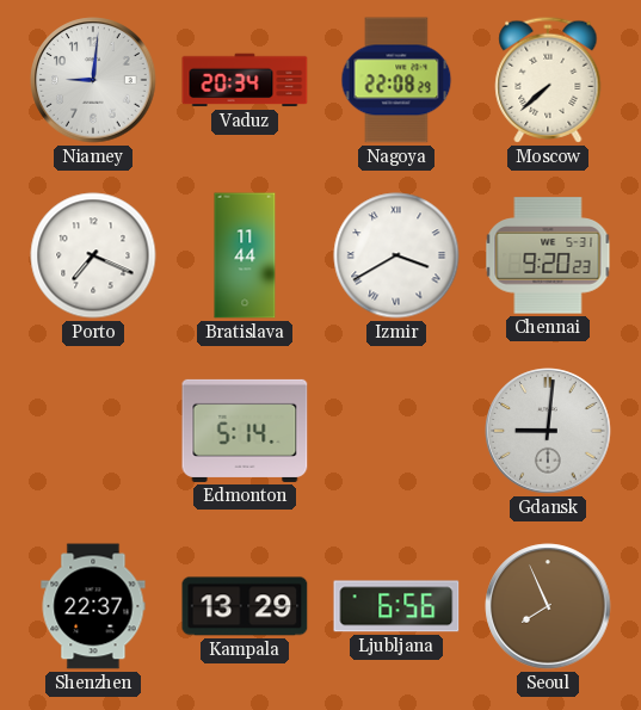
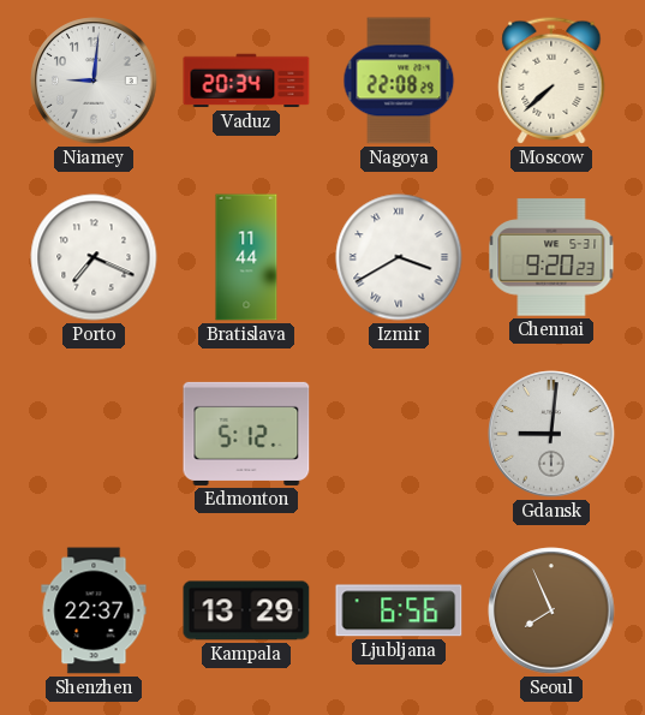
Edmonton: 5:14 -> 5:12 (246, 434)
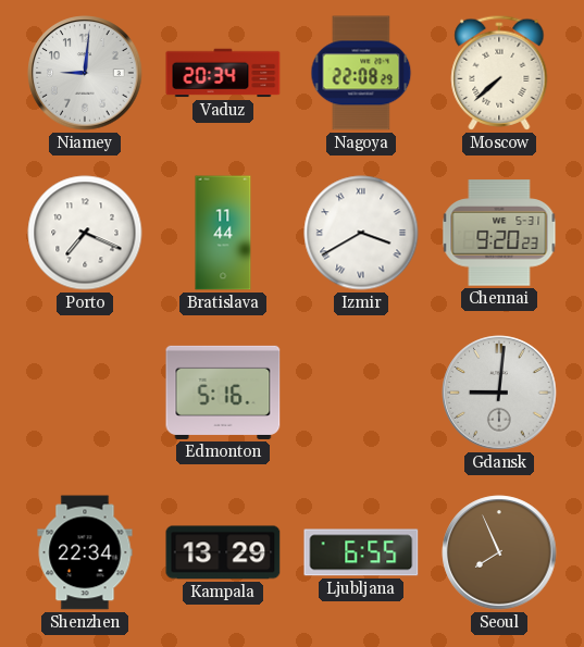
Edmonton: 5:12 -> 5:16 (223, 393)
Shenzhen: 22:37 -> 22:34 (85, 552)
Ljubljana: 6:56 -> 6:55 (361, 552)
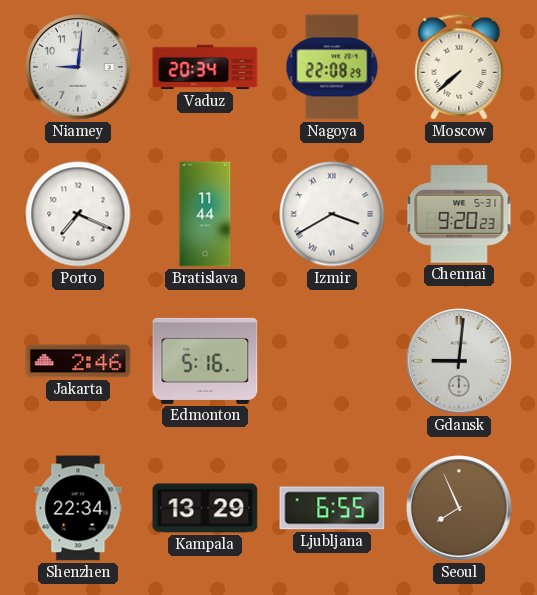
Jakarta: none -> 2:46 (78, 361)
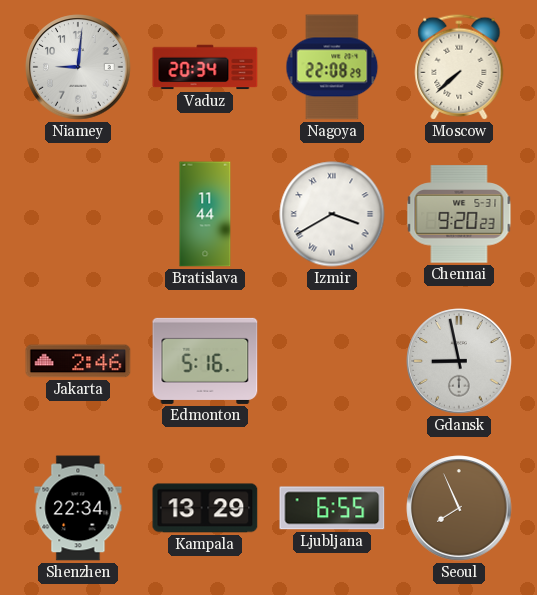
Porto: 7:19 -> none (78, 214)
Gdansk: 9:01 -> 8:58 (459, 361)
